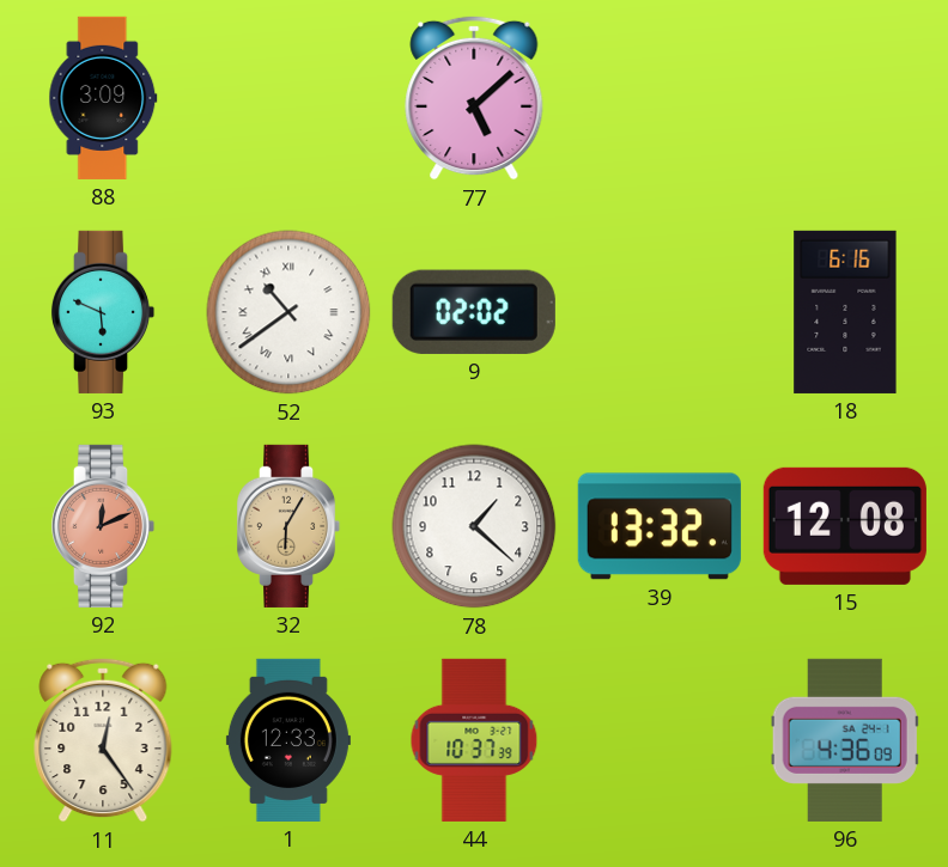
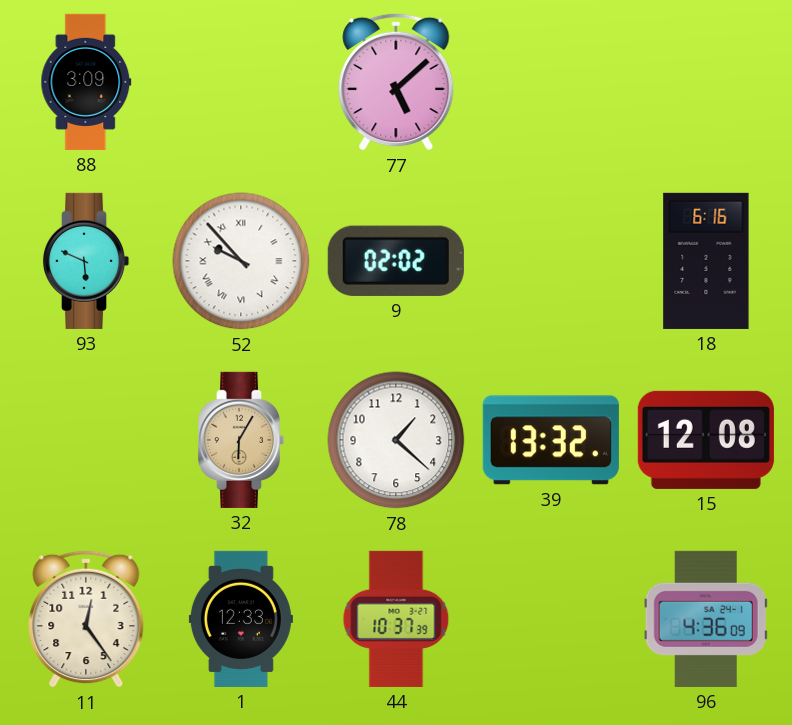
52: 10:39 -> 9:53 (241, 261)
92: 12:11 -> none (103, 526)
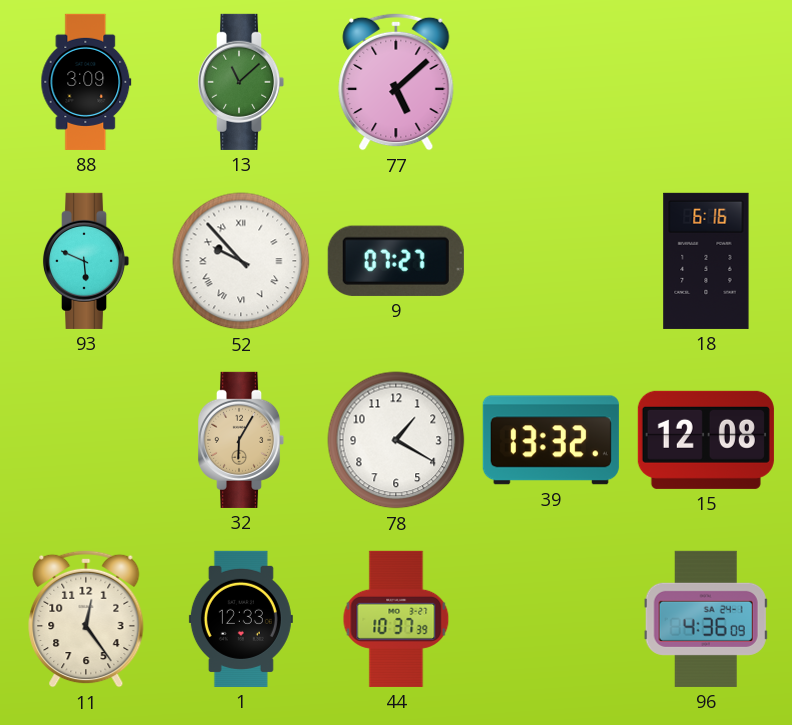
13: none -> 11:08 (241, 82)
9: 02:02 -> 07:27 (396, 261)
78: 1:22 -> 1:20 (396, 440)
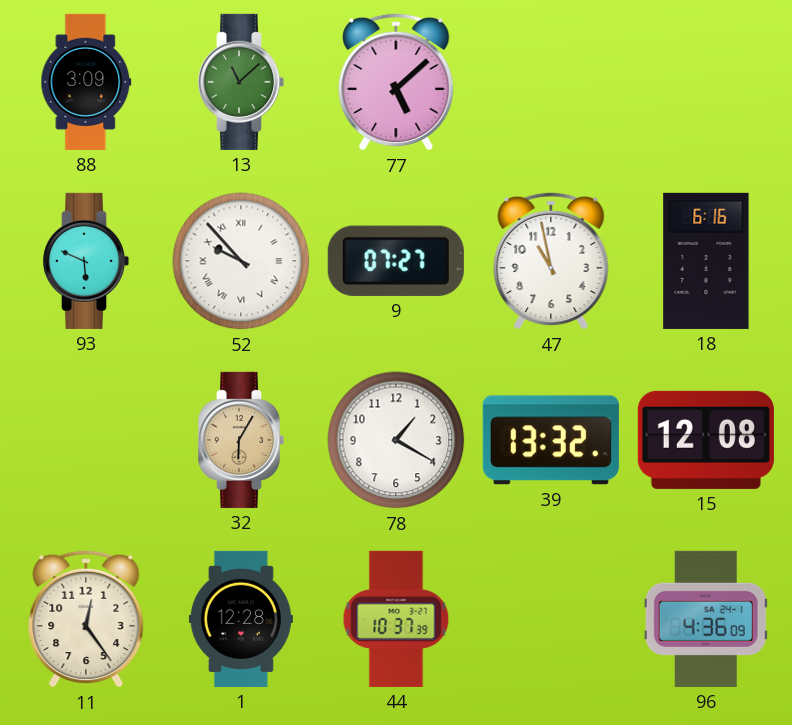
47: none -> 10:58 (551, 261)
1: 12:33 -> 12:28 (241, 619)
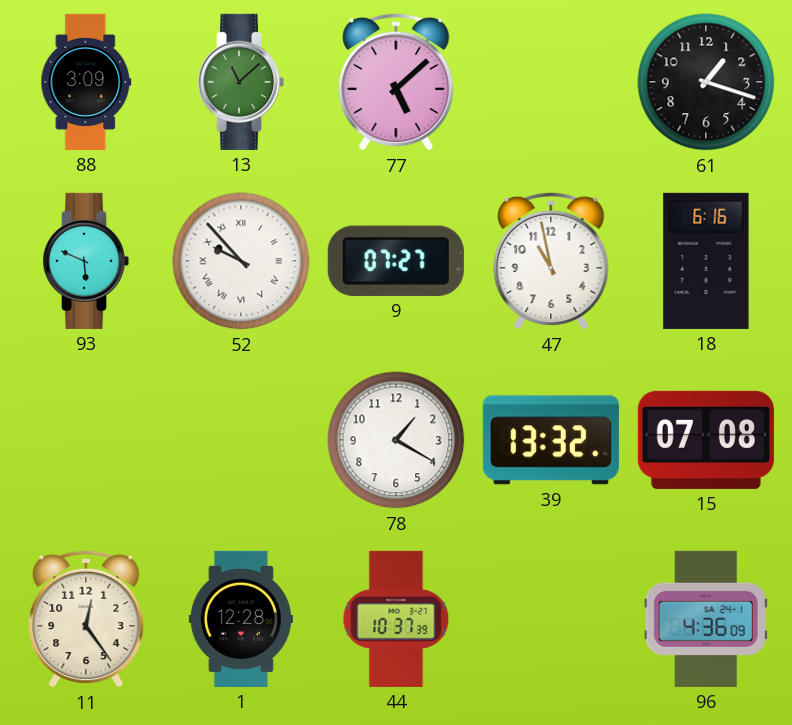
61: none -> 1:18 (706, 82)
32: 6:05 -> none (241, 440)
15: 12:08 -> 07:08 (706, 440)
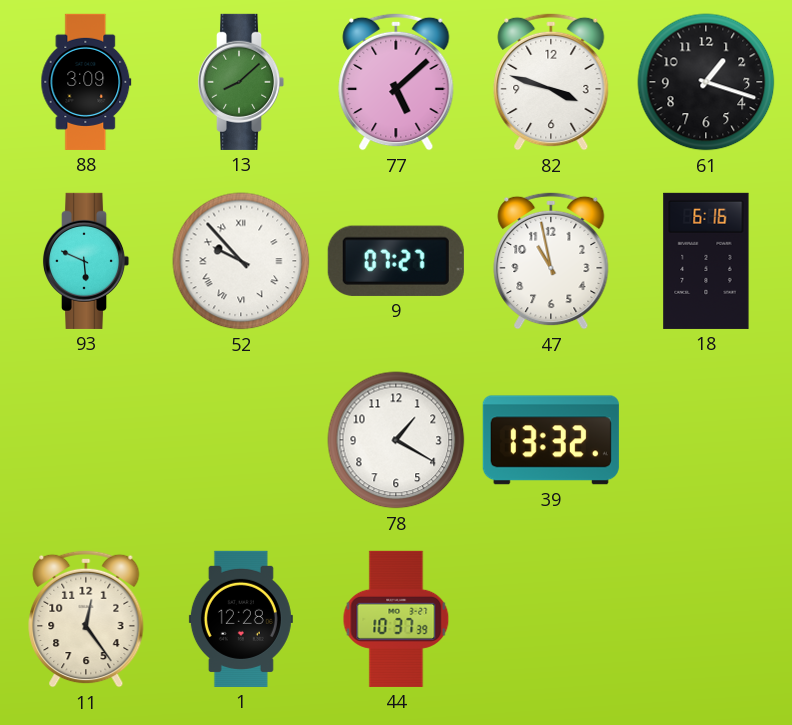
13: 11:08 -> 8:08 (241, 82)
82: none -> 3:48 (551, 82)
15: 07:08 -> none (706, 440)
96: 4:36 -> none (706, 619)
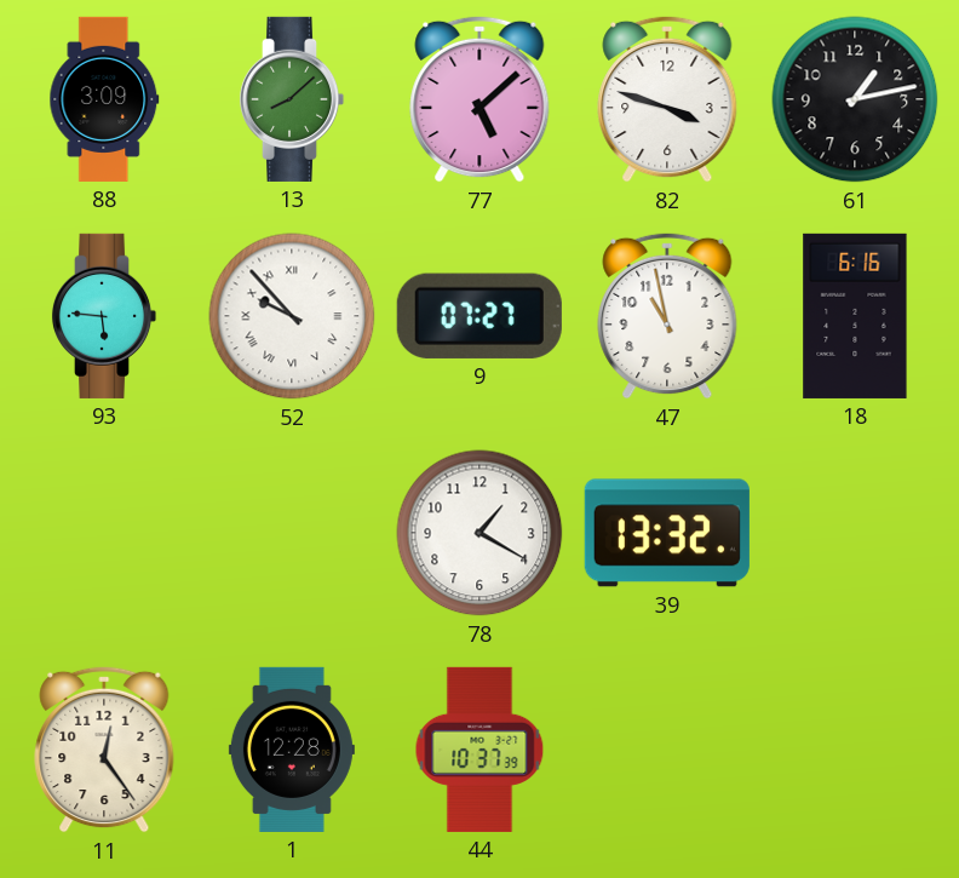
61: 1:18 -> 1:13 (855, 99)
93: 5:49 -> 5:46 (104, 316)
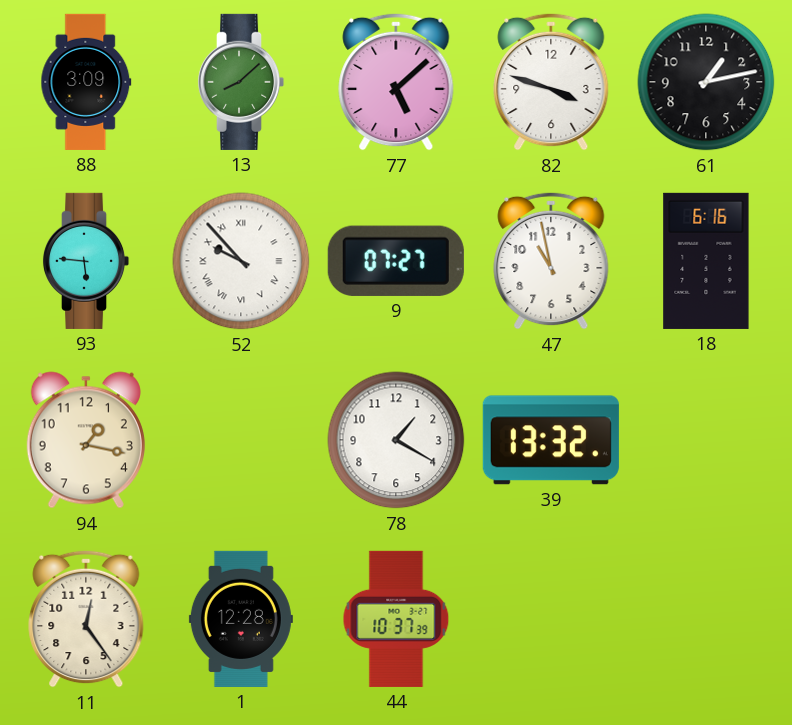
94: none -> 1:17 (86, 440)
